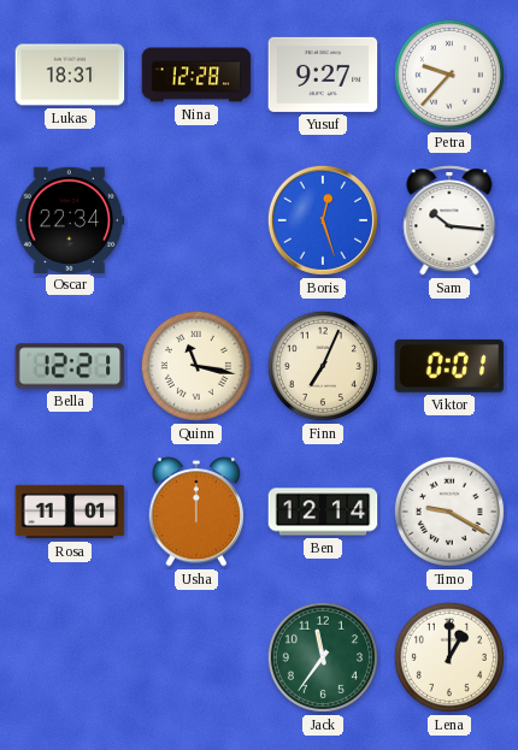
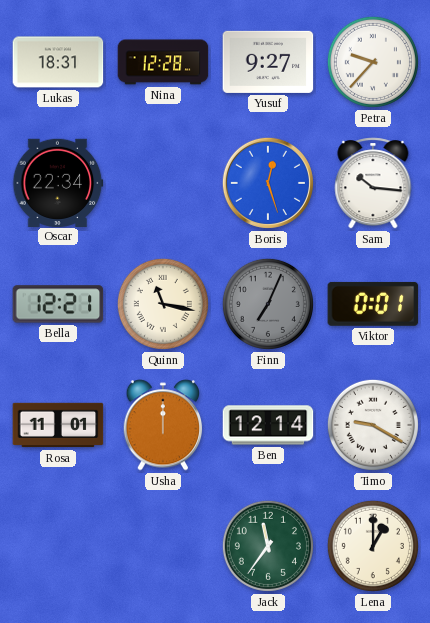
Finn dial: cream -> grey (268, 304)
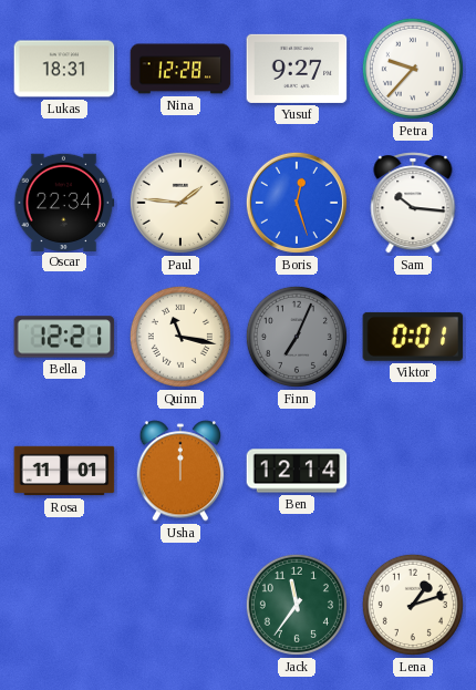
Paul: none -> 1:46 (180, 203)
Timo: 9:20 -> none (373, 425)
Lena: 1:00 -> 1:12 (413, 605)
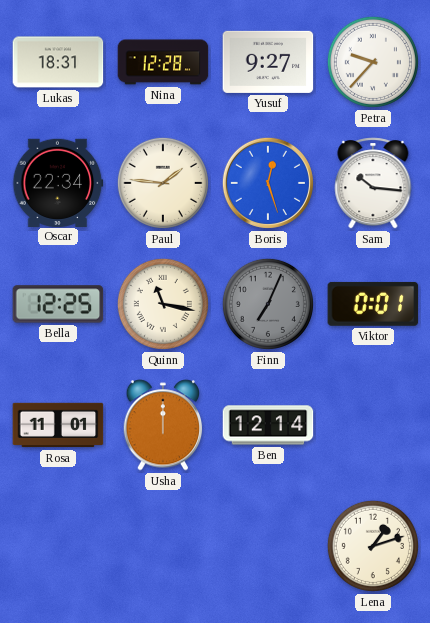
Bella: 12:21 -> 12:25 (58, 304)
Jack: 11:36 -> none (297, 605)
